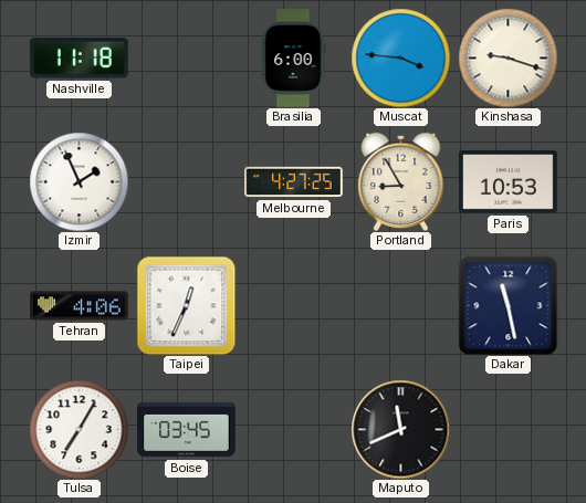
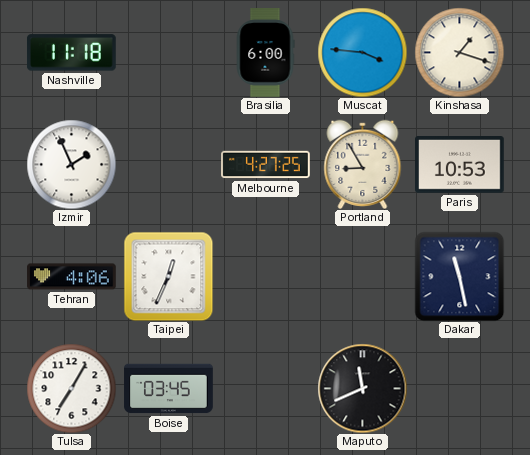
Kinshasa: 9:18 -> 1:18 (459, 52)
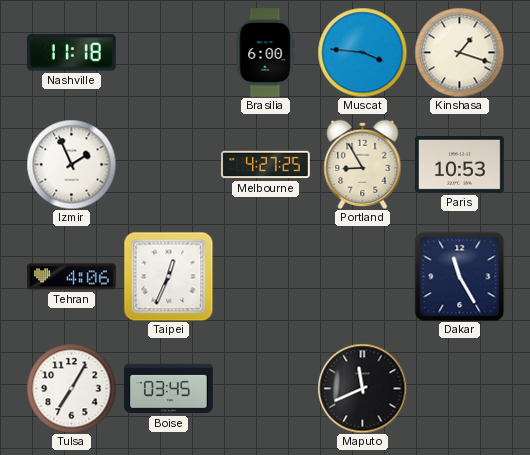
Dakar: 11:28 -> 11:25 (459, 276)
